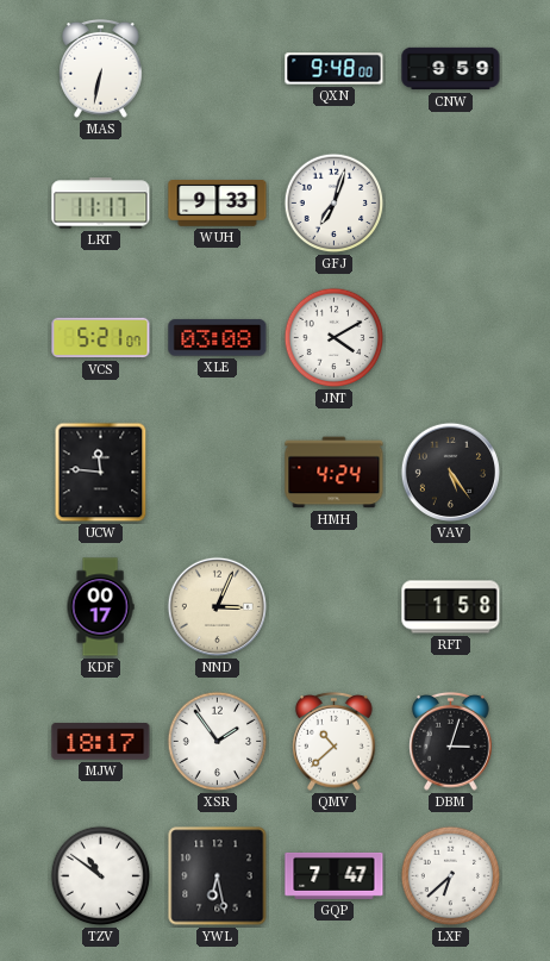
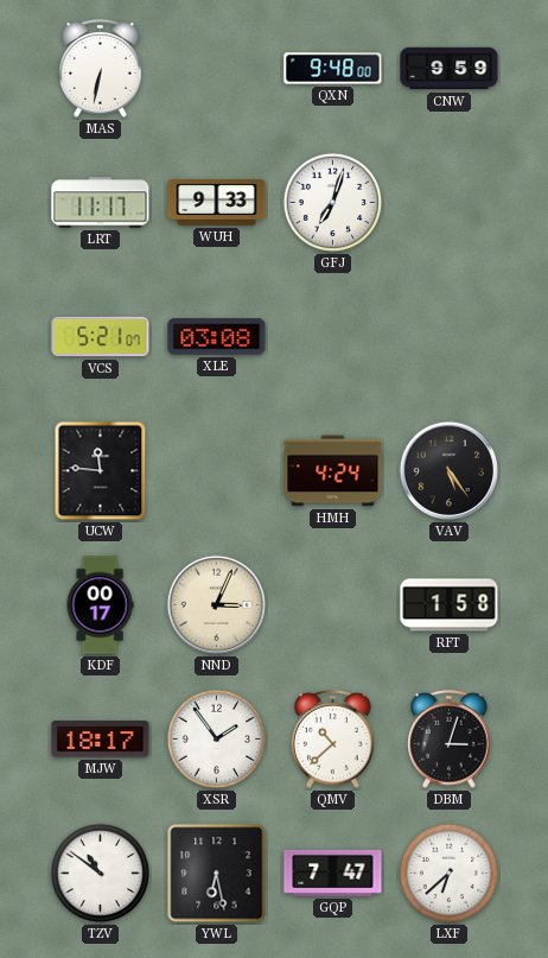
JNT: 4:10 -> none (335, 338)
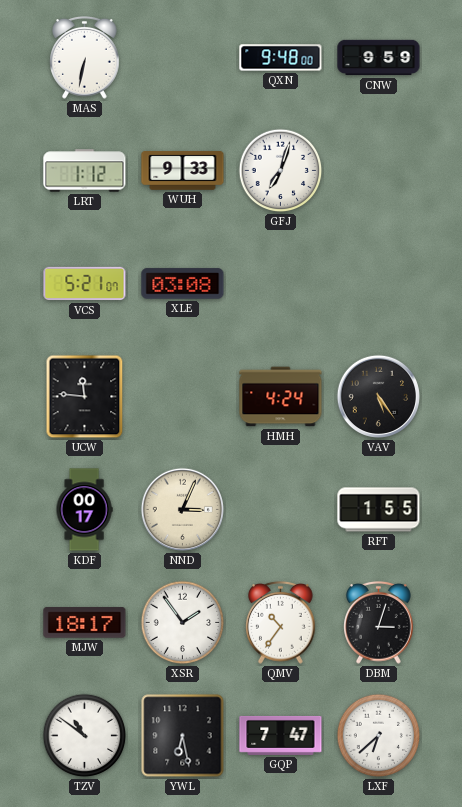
LRT: 11:17 -> 1:12 (85, 171)
RFT: 1:58 -> 1:55 (379, 510)
QMV: 10:38 -> 10:36 (281, 623)
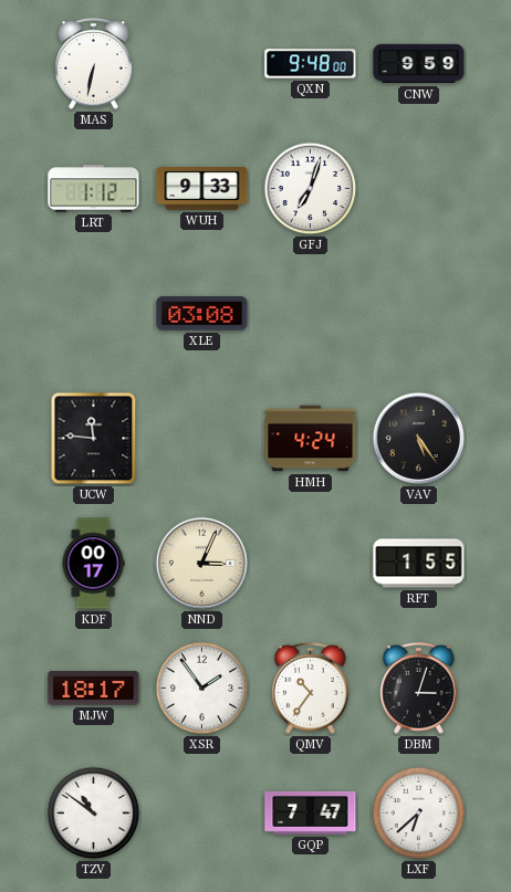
VCS: 5:21 -> none (85, 284)
YWL: 6:28 -> none (183, 736)
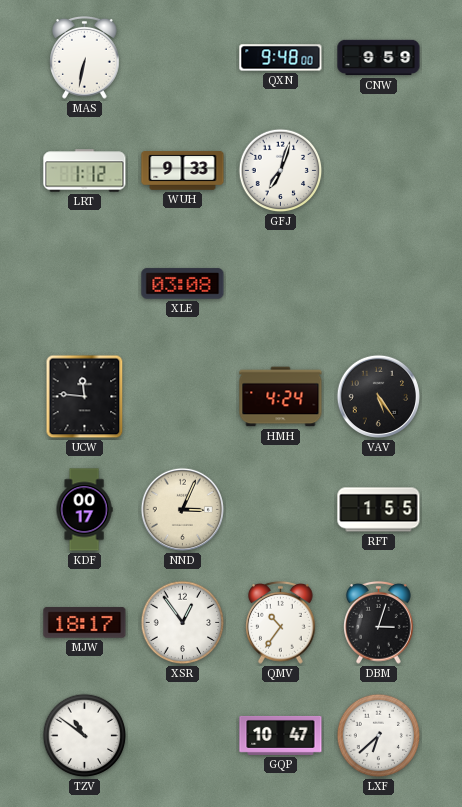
XSR: 1:54 -> 12:54 (183, 623)
GQP: 7:47 -> 10:47 (281, 735)
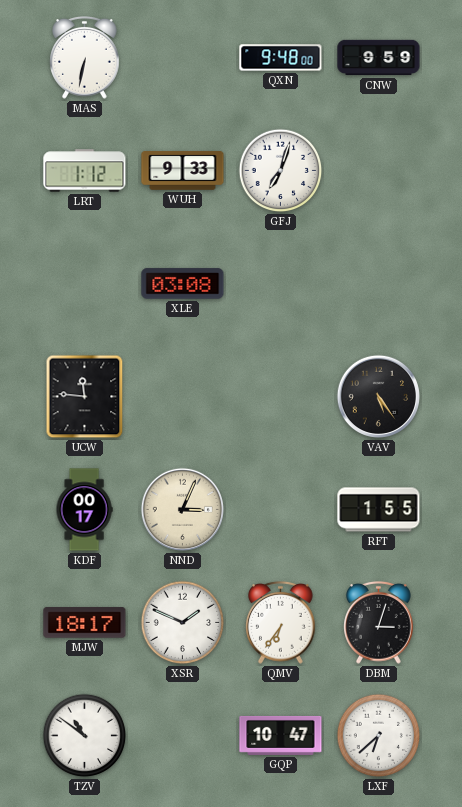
HMH: 4:24 -> none (281, 397)
XSR: 12:54 -> 1:49 (183, 623)
QMV: 10:36 -> 6:36 (281, 623)
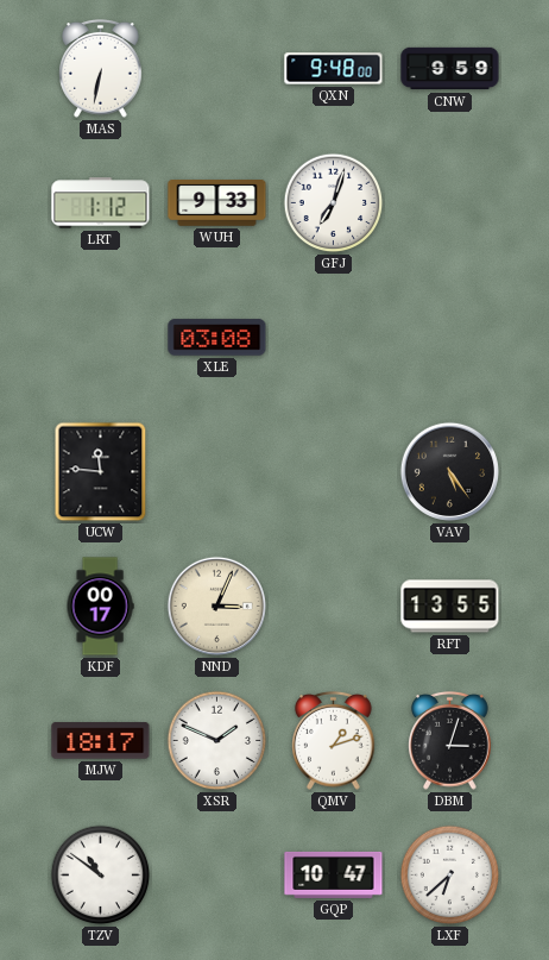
RFT: 1:55 -> 13:55 (450, 607)
QMV: 6:36 -> 1:12 (334, 741)
